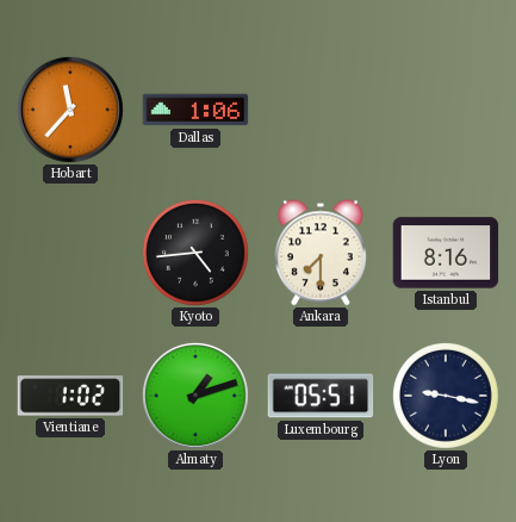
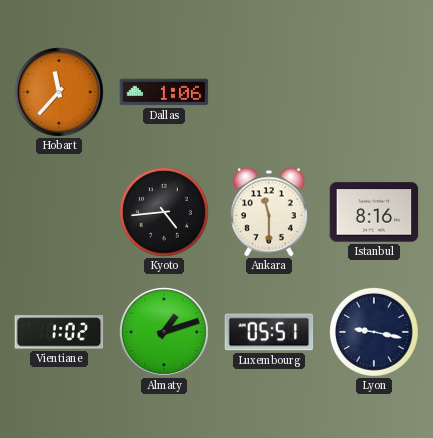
Ankara: 7:30 -> 11:30 (270, 212)
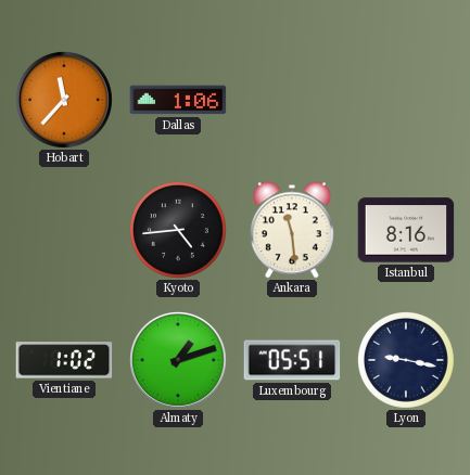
Ankara: 11:30 -> 11:29 (293, 230)
